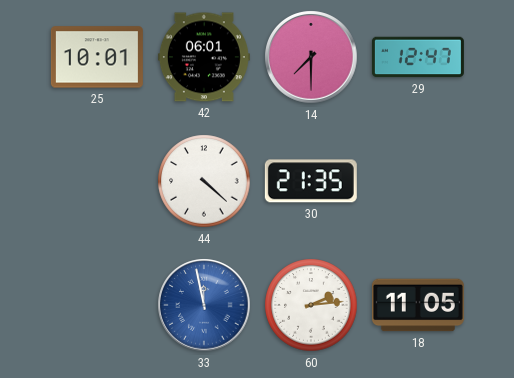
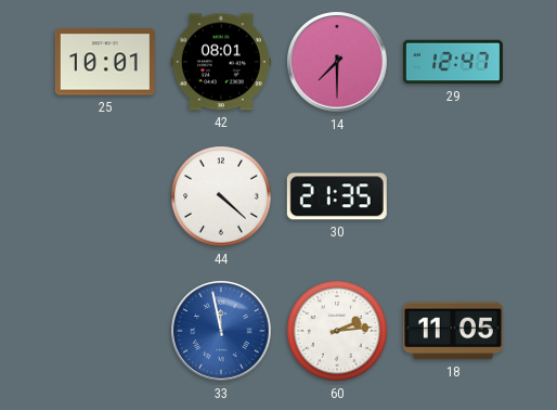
42: 06:01 -> 08:01 (221, 62)
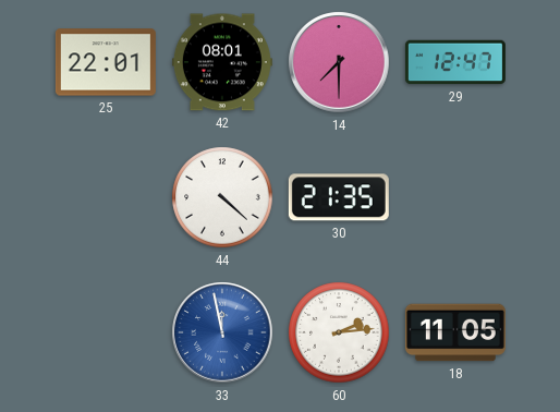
25: 10:01 -> 22:01 (106, 62)
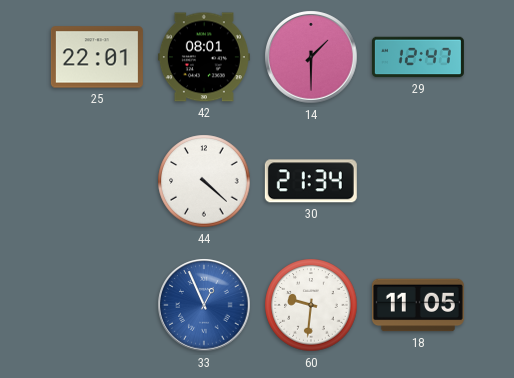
14: 7:30 -> 1:30 (311, 57)
30: 21:35 -> 21:34 (311, 181)
33: 11:58 -> 12:56 (204, 305)
60: 2:14 -> 9:31 (311, 305)
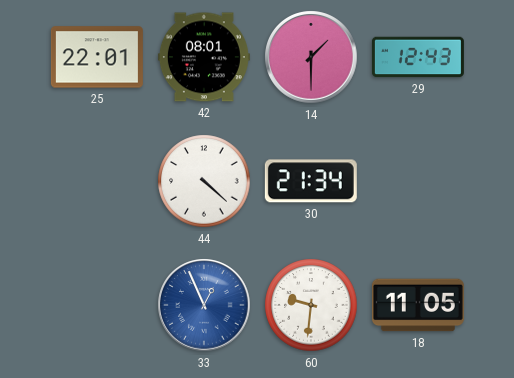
29: 12:47 -> 12:43 (418, 57)
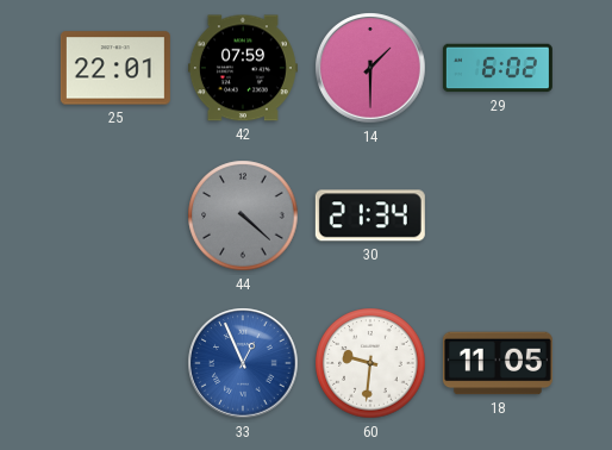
42: 08:01 -> 07:59 (243, 68)
29: 12:43 -> 6:02 (498, 68)
44 dial: white -> grey (243, 215)
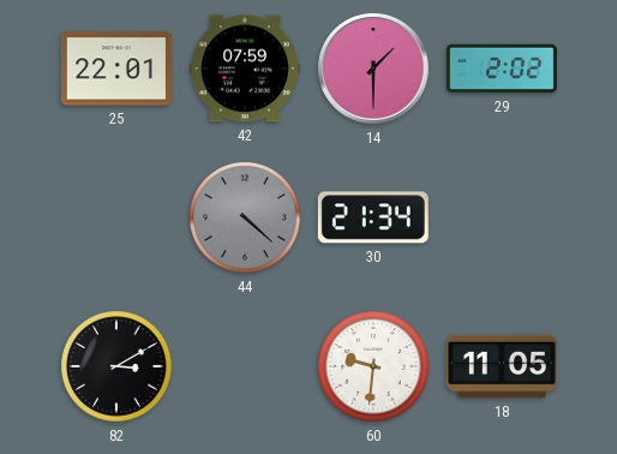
29: 6:02 -> 2:02 (502, 68)
82: none -> 3:10 (116, 366)
33: 12:56 -> none (243, 363)
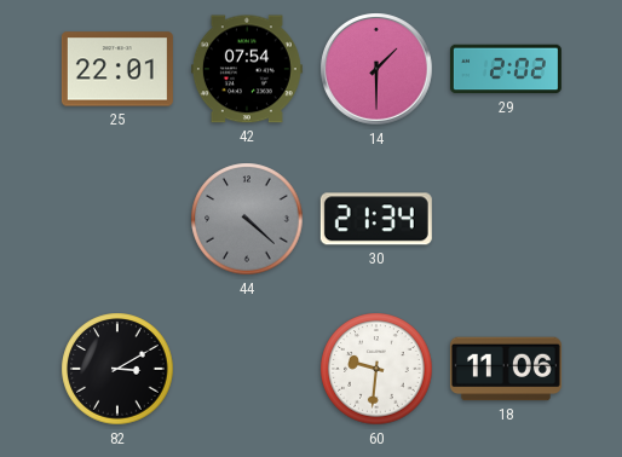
42: 07:59 -> 07:54 (247, 69)
18: 11:05 -> 11:06 (506, 369)
